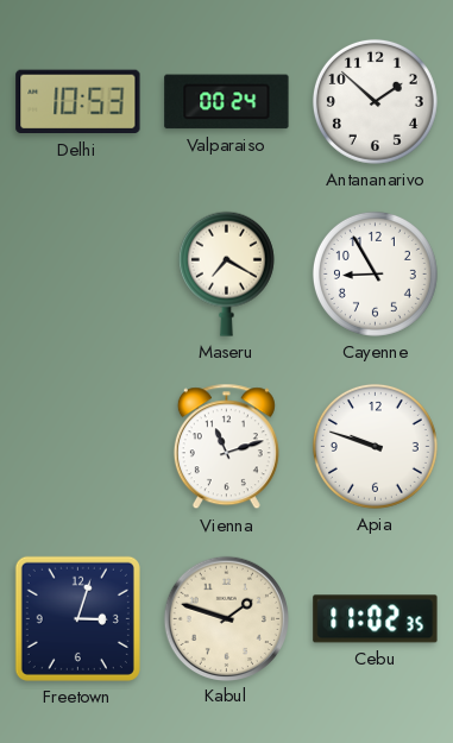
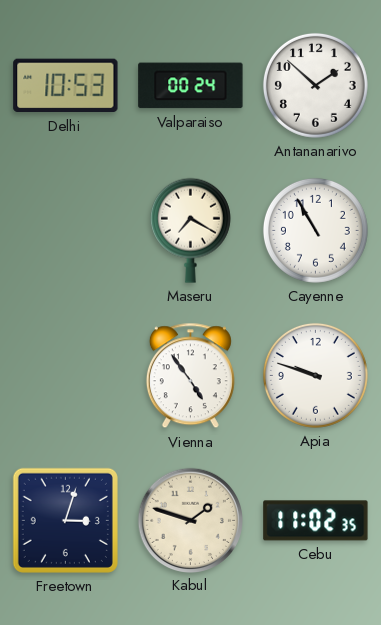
Cayenne: 8:55 -> 10:55 (315, 230)
Vienna: 11:12 -> 4:54 (190, 376)
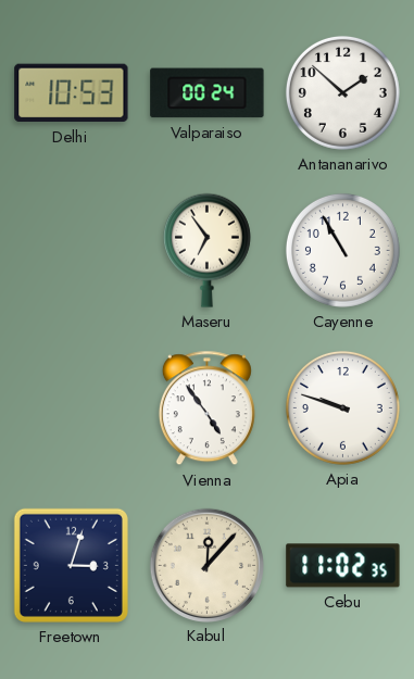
Maseru: 7:20 -> 6:54 (206, 250)
Kabul: 1:48 -> 12:07 (206, 565)
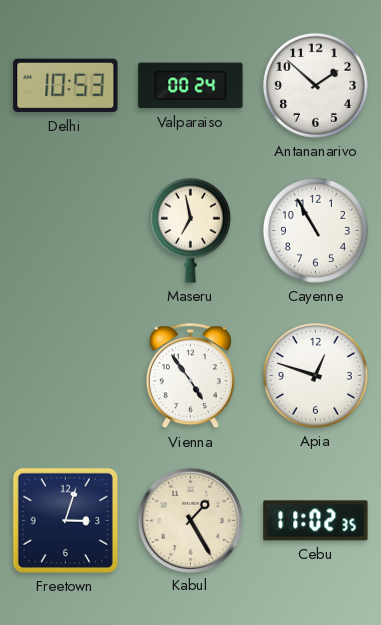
Maseru: 6:54 -> 6:58 (190, 230)
Apia: 9:48 -> 12:48 (315, 375)
Kabul: 12:07 -> 1:25 (190, 520)
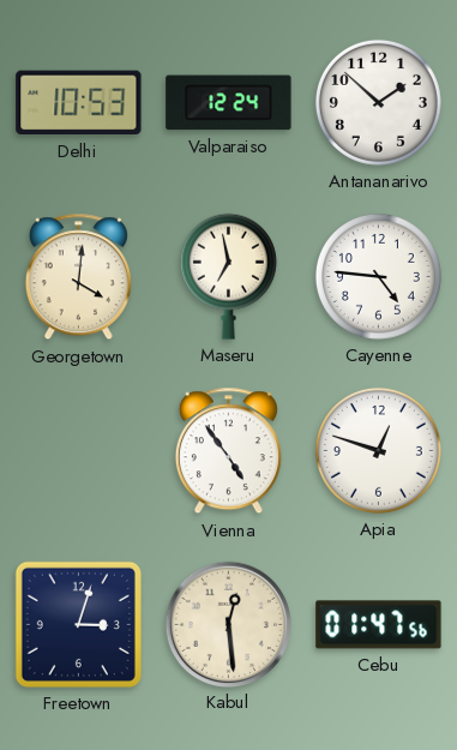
Valparaiso: 00:24 -> 12:24 (229, 103)
Georgetown: none -> 4:01 (78, 277)
Cayenne: 10:55 -> 4:46 (378, 276)
Kabul: 1:25 -> 12:29 (228, 624)
Cebu: 11:02 -> 01:47 (379, 625)
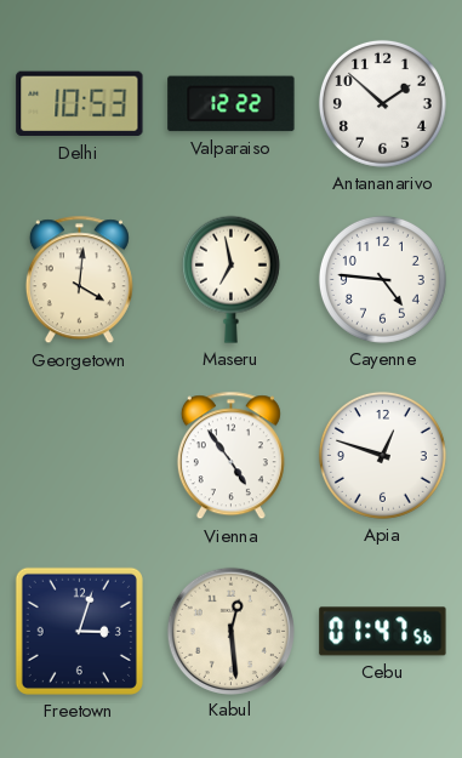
Valparaiso: 12:24 -> 12:22 (232, 104)
